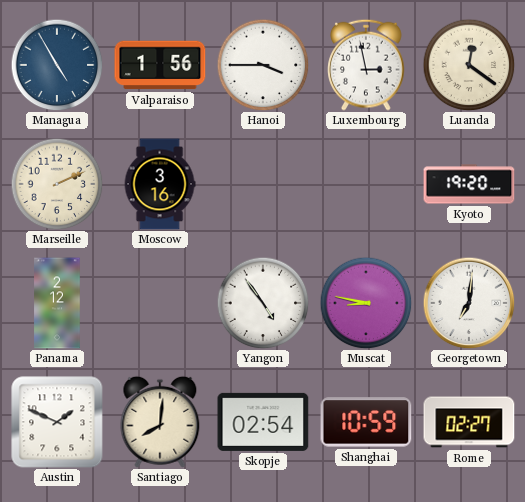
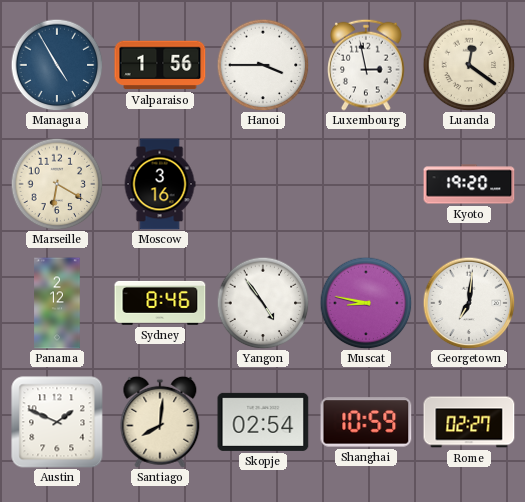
Marseille: 2:11 -> 6:20 (57, 184)
Sydney: none -> 8:46 (160, 303)
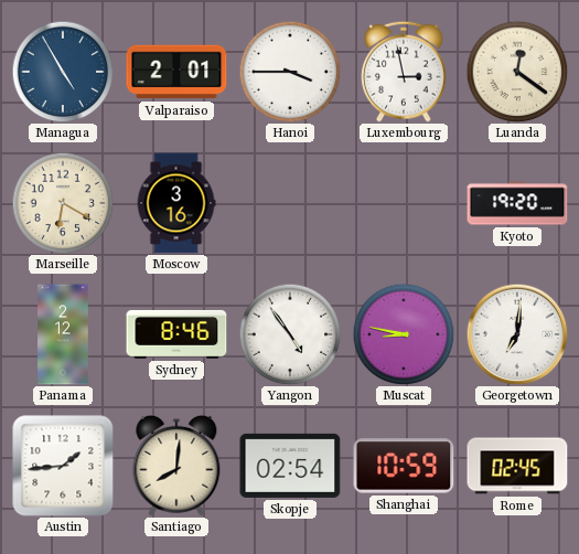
Valparaiso: 1:56 -> 2:01 (176, 72)
Austin: 1:49 -> 1:44 (63, 466)
Rome: 02:27 -> 02:45 (517, 466)
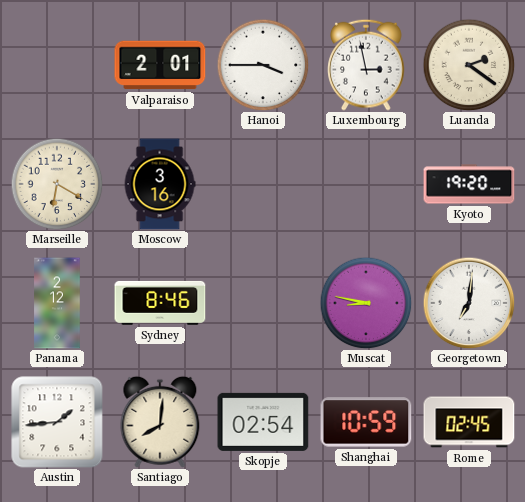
Managua: 4:55 -> none (63, 72)
Luanda: 12:21 -> 2:21 (469, 65)
Yangon: 4:54 -> none (290, 334)
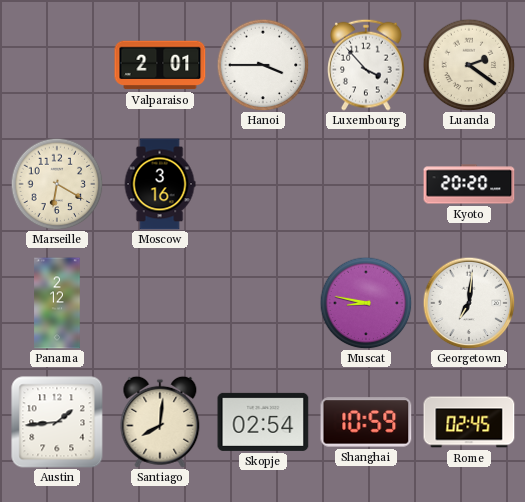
Luxembourg: 2:58 -> 3:53 (366, 65)
Kyoto: 19:20 -> 20:20 (469, 184)
Sydney: 8:46 -> none (160, 303)
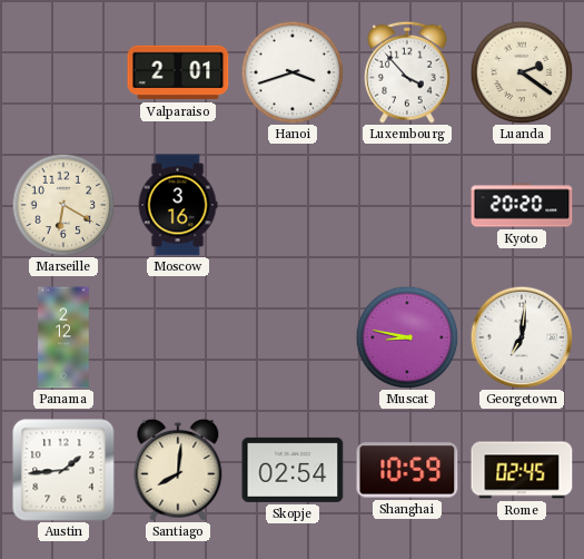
Hanoi: 3:45 -> 3:42 (293, 72)
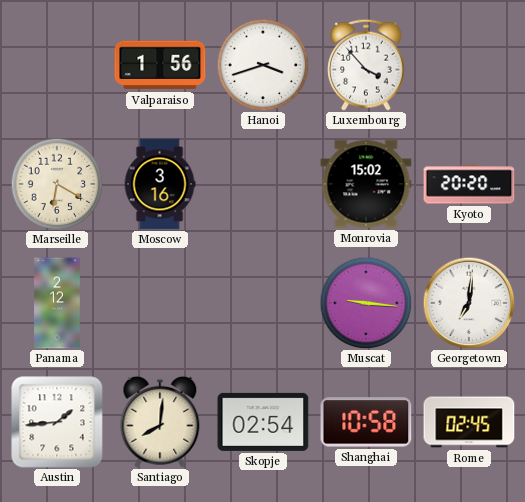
Valparaiso: 2:01 -> 1:56 (160, 65)
Luanda: 2:21 -> none (522, 72)
Monrovia: none -> 15:02 (366, 184)
Muscat: 8:47 -> 9:16 (366, 303)
Shanghai: 10:59 -> 10:58 (366, 422)
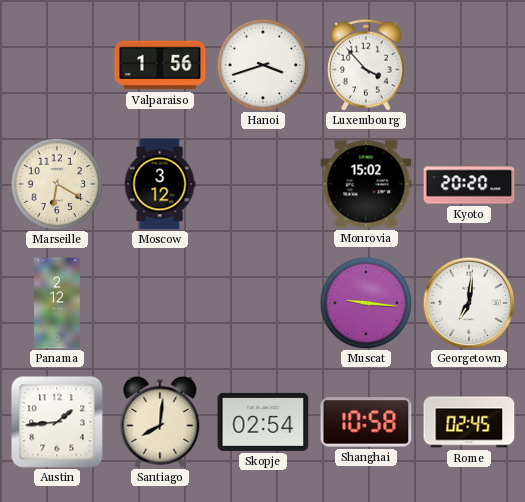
Moscow: 3:16 -> 3:12 (160, 184)
